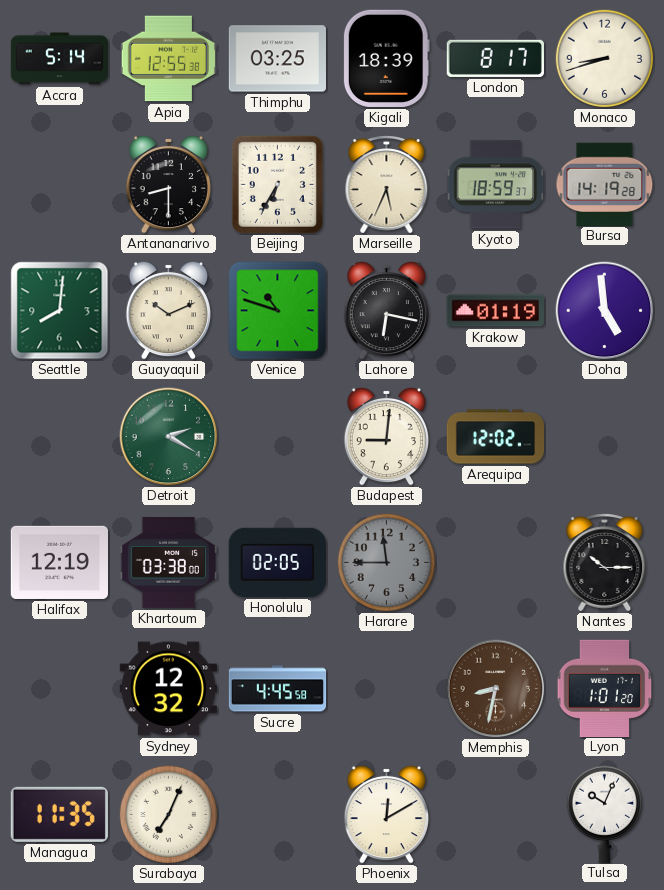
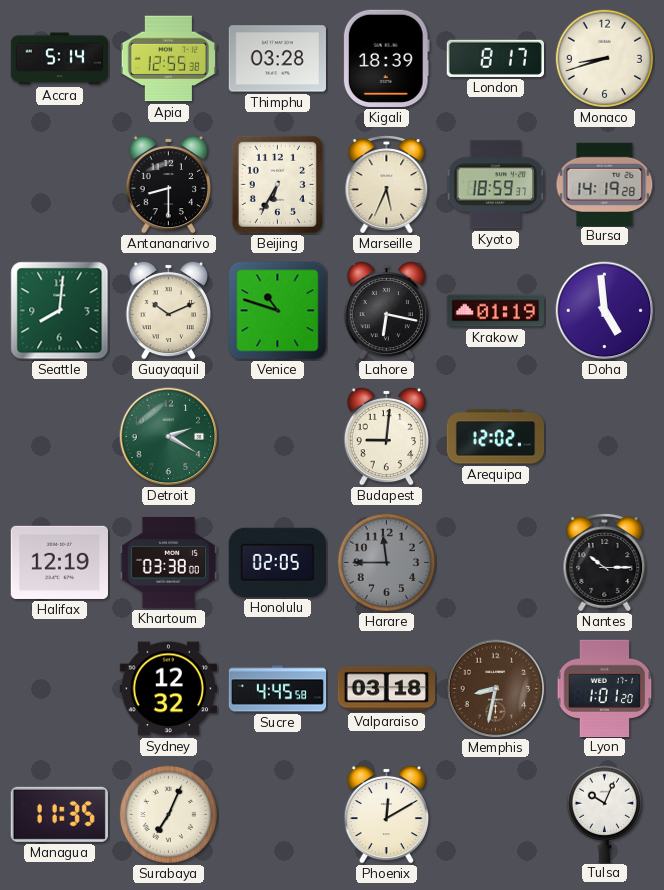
Thimphu: 03:25 -> 03:28 (277, 59)
Valparaiso: none -> 03:18 (387, 689)
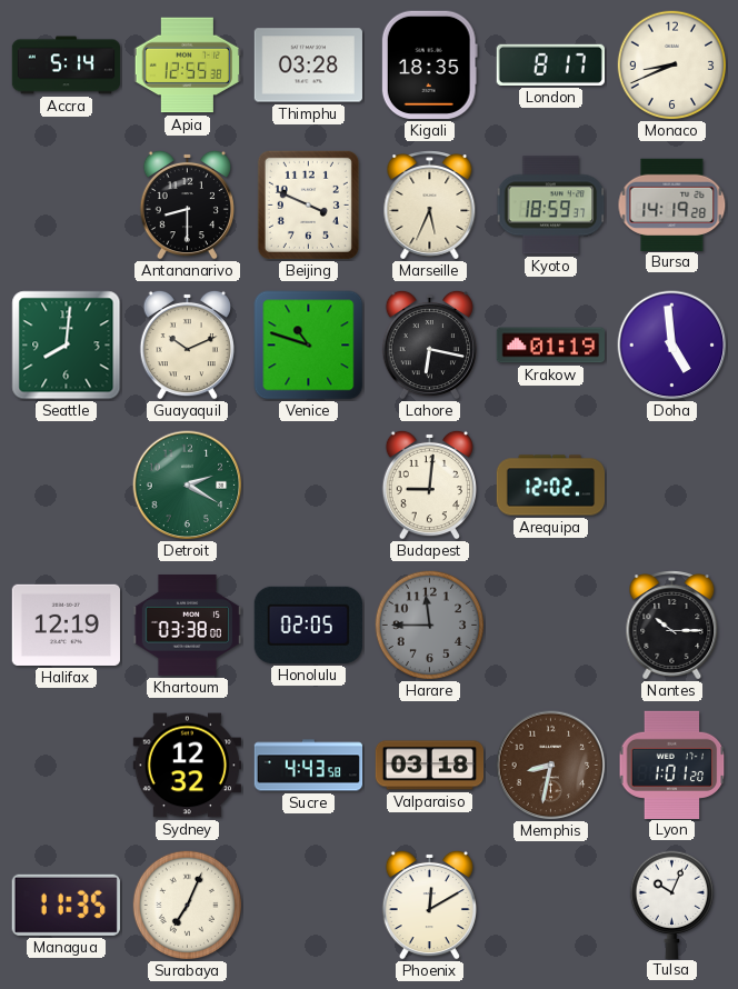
Kigali: 18:39 -> 18:35 (429, 64)
Monaco: 8:42 -> 8:41 (672, 66)
Beijing: 6:35 -> 3:49 (308, 204)
Sucre: 4:45 -> 4:43 (309, 766)
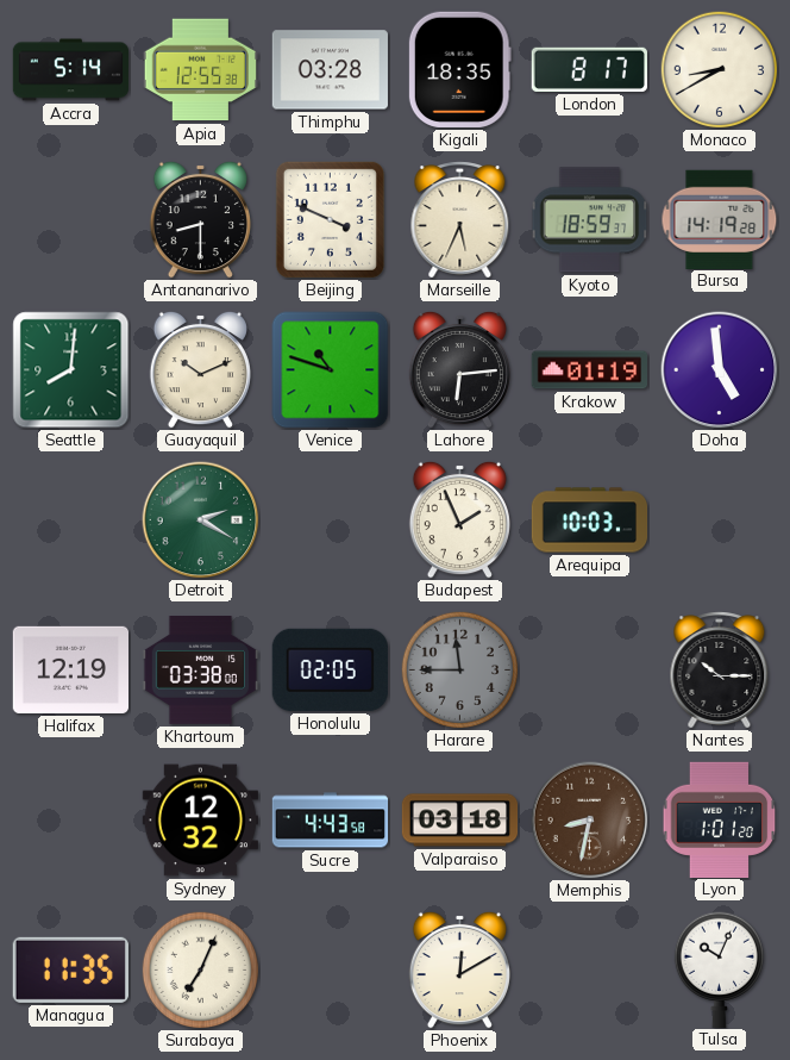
Monaco: 8:41 -> 8:40 (720, 70)
Lahore: 6:17 -> 6:14 (459, 369)
Budapest: 9:01 -> 1:56 (459, 519)
Arequipa: 12:02 -> 10:03 (590, 520)
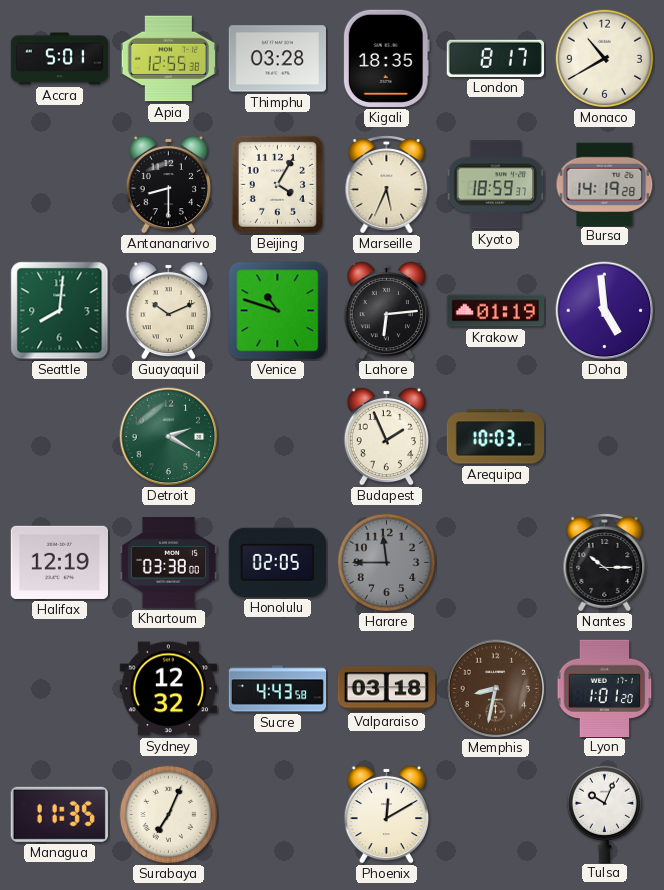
Accra: 5:14 -> 5:01 (60, 59)
Monaco: 8:40 -> 10:40 (605, 59)
Beijing: 3:49 -> 4:05 (277, 184)
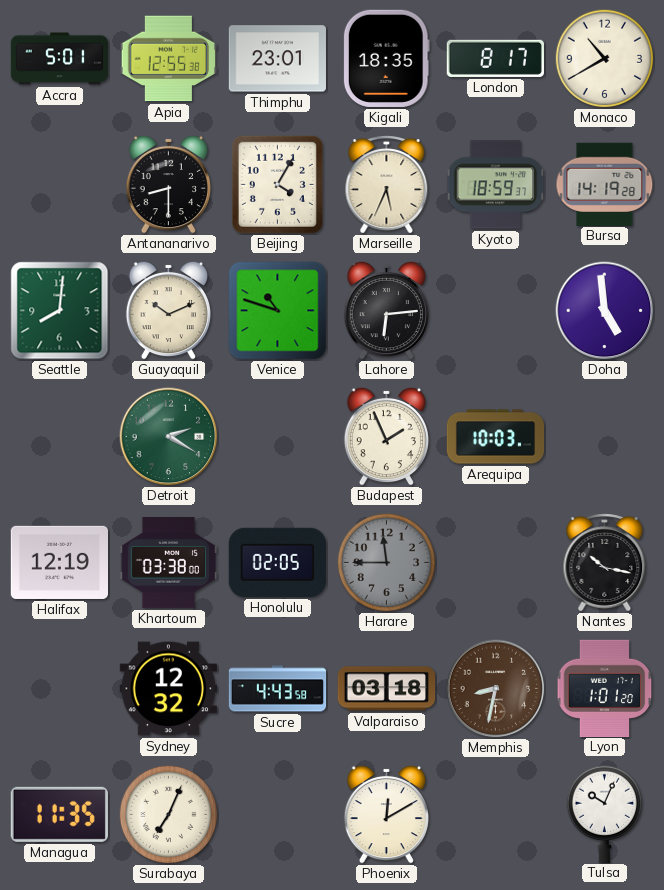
Thimphu: 03:28 -> 23:01 (277, 59)
Krakow: 01:19 -> none (495, 311)
Nantes: 10:15 -> 10:17 (605, 563)
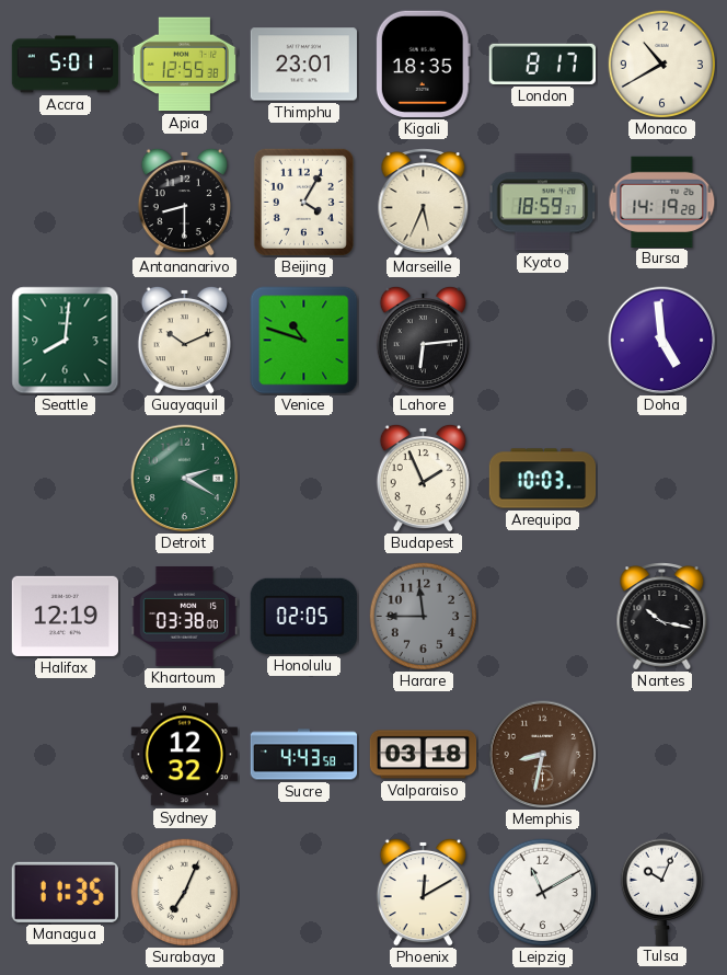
Lyon: 1:01 -> none (605, 688)
Leipzig: none -> 11:10 (543, 893)
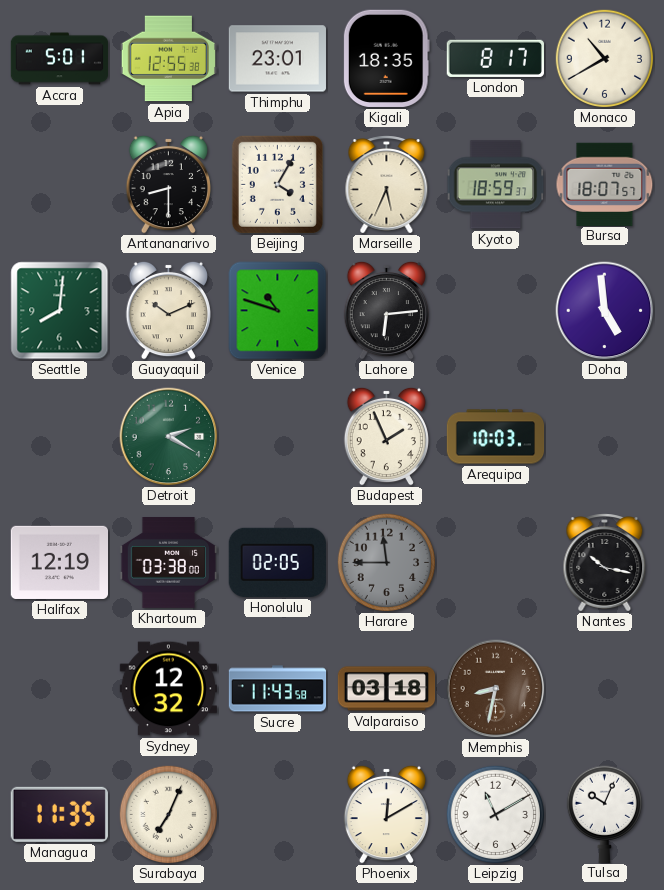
Bursa: 14:19 -> 18:07 (605, 184)
Sucre: 4:43 -> 11:43 (278, 689)
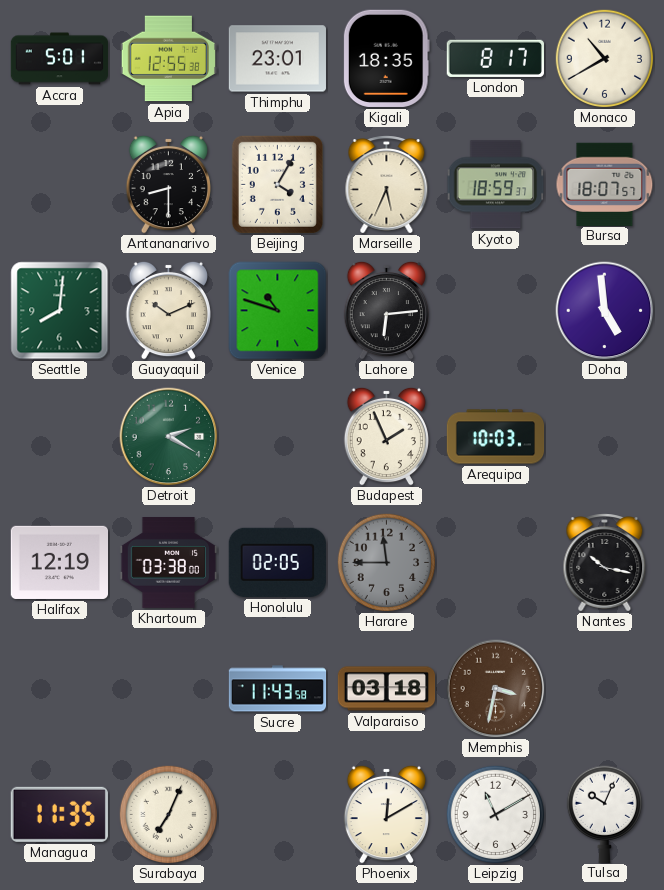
Sydney: 12:32 -> none (168, 689)
Memphis: 8:32 -> 3:32 (496, 689)
